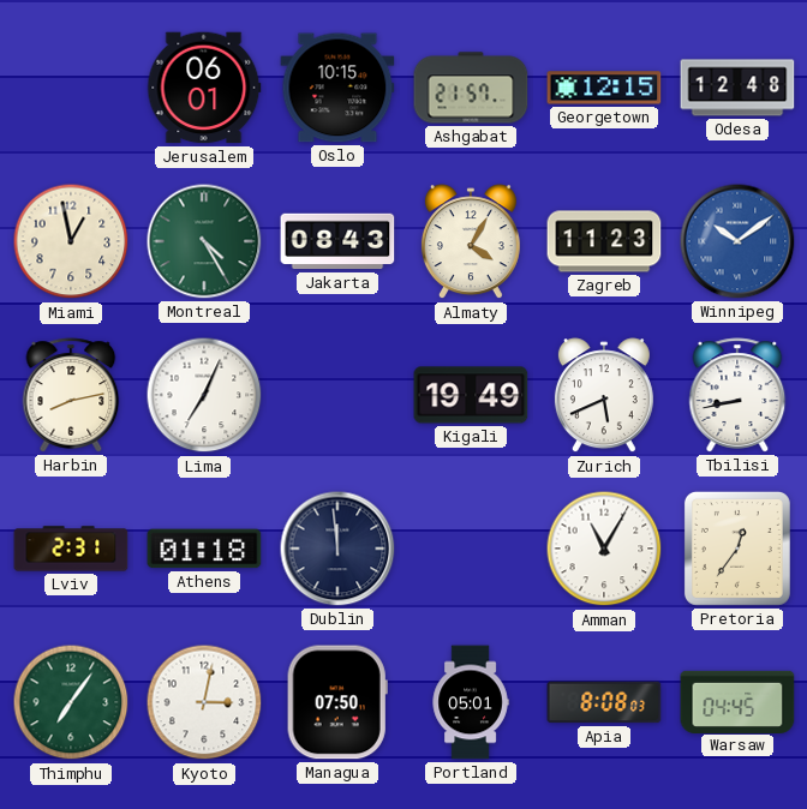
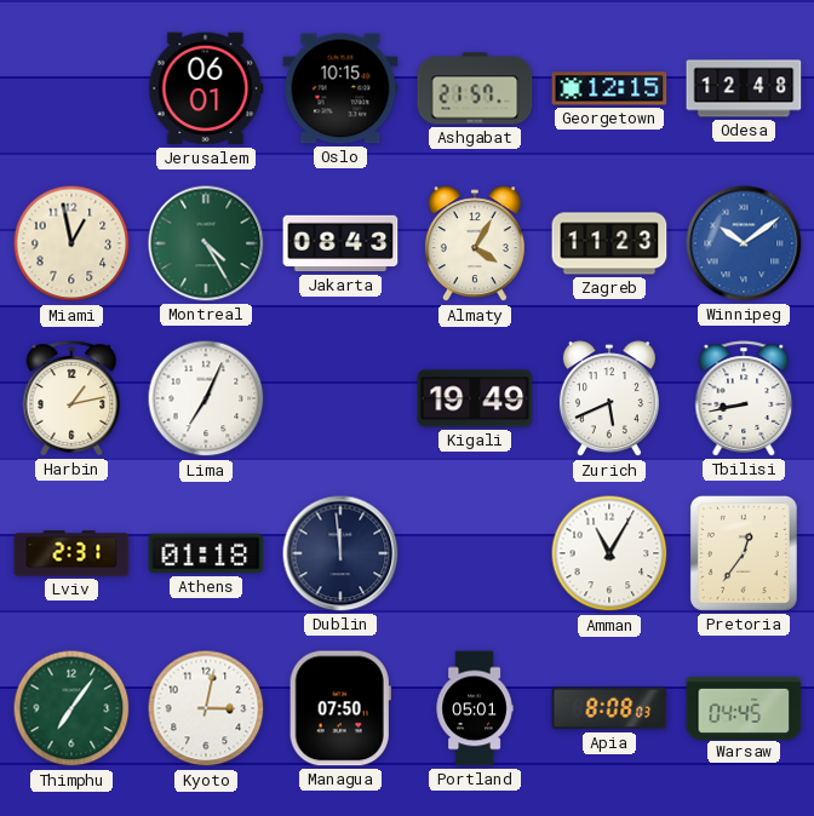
Harbin: 8:13 -> 1:13 (71, 398)
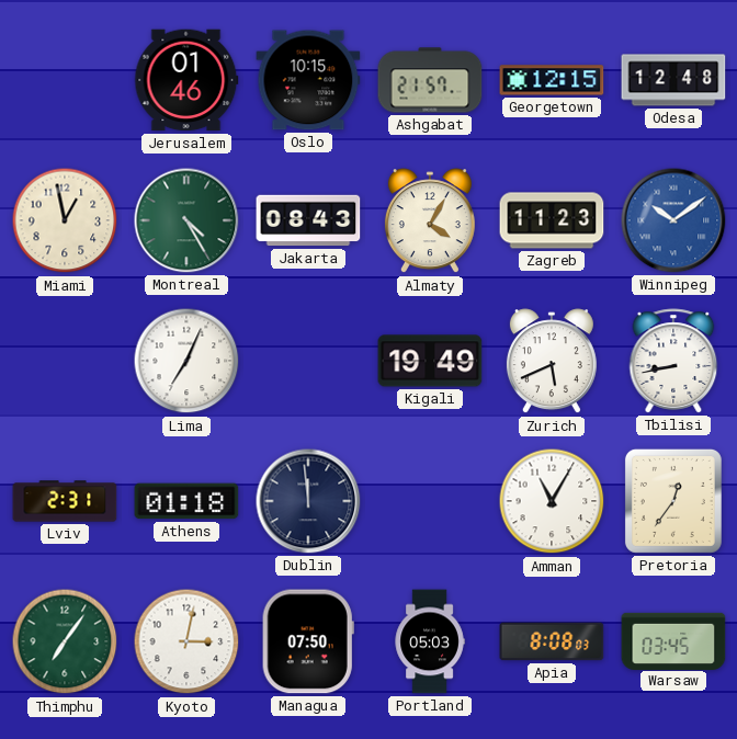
Jerusalem: 06:01 -> 01:46 (186, 80)
Harbin: 1:13 -> none (71, 398)
Portland: 05:01 -> 05:03 (430, 641)
Warsaw: 04:45 -> 03:45 (673, 640)
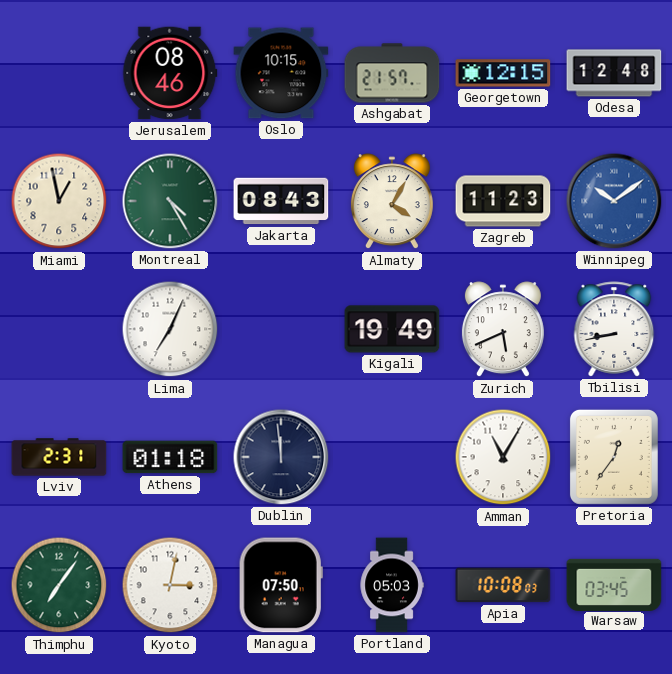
Jerusalem: 01:46 -> 08:46 (170, 73)
Apia: 8:08 -> 10:08 (503, 585)
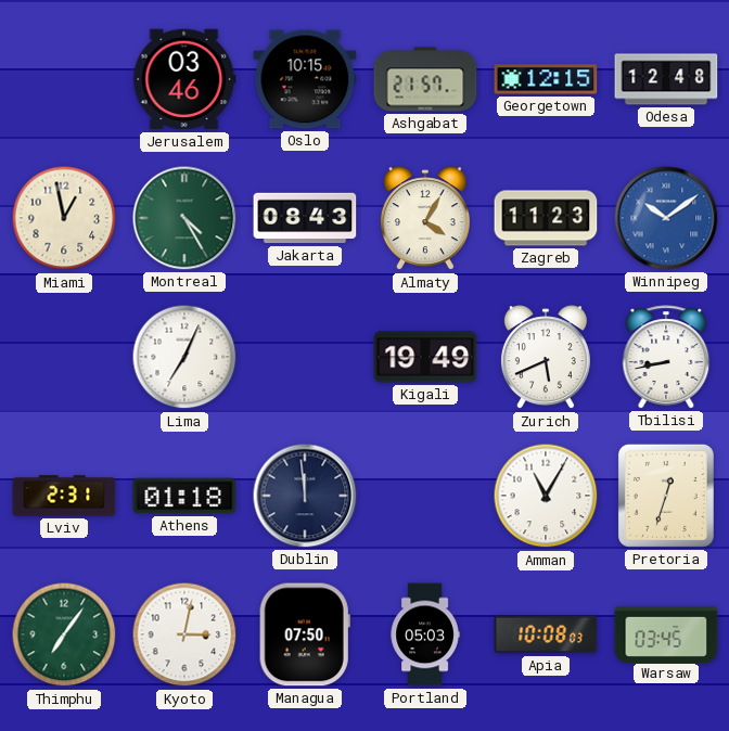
Jerusalem: 08:46 -> 03:46 (184, 79)
Pretoria: 12:36 -> 12:33 (666, 496)
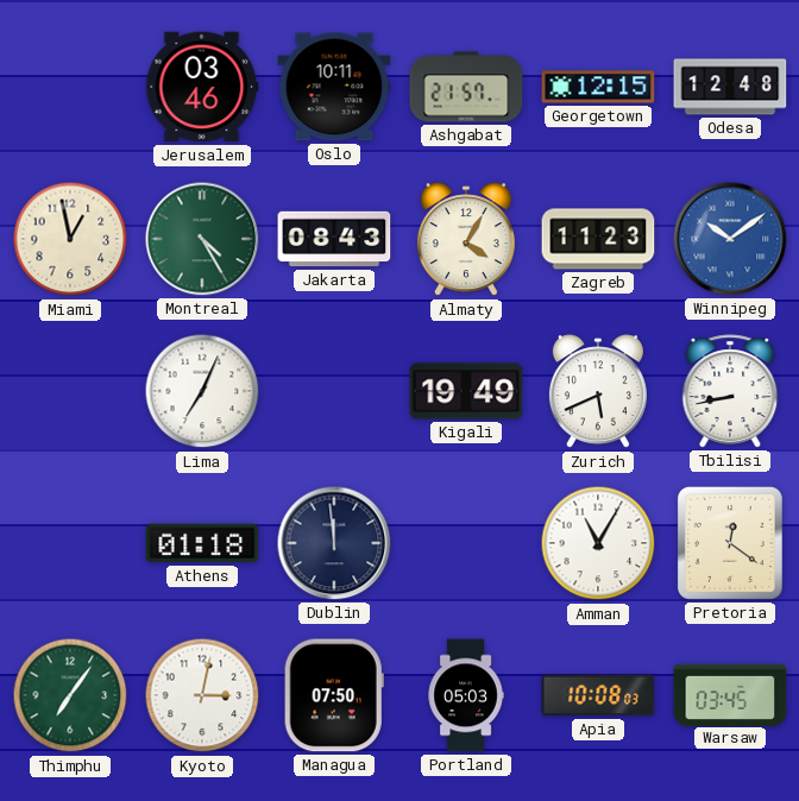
Oslo: 10:15 -> 10:11 (334, 87)
Lviv: 2:31 -> none (64, 496)
Pretoria: 12:33 -> 12:21 (730, 543)
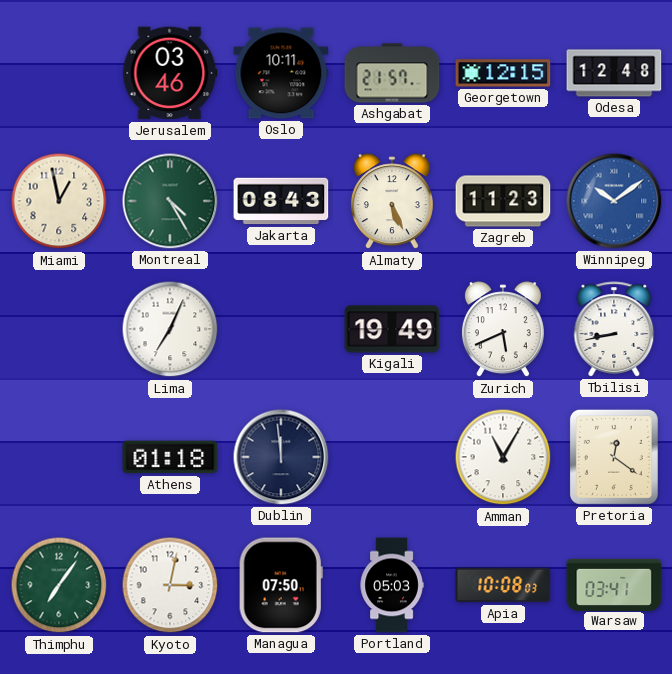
Almaty: 4:05 -> 5:26 (392, 202)
Warsaw: 03:45 -> 03:41 (614, 584)
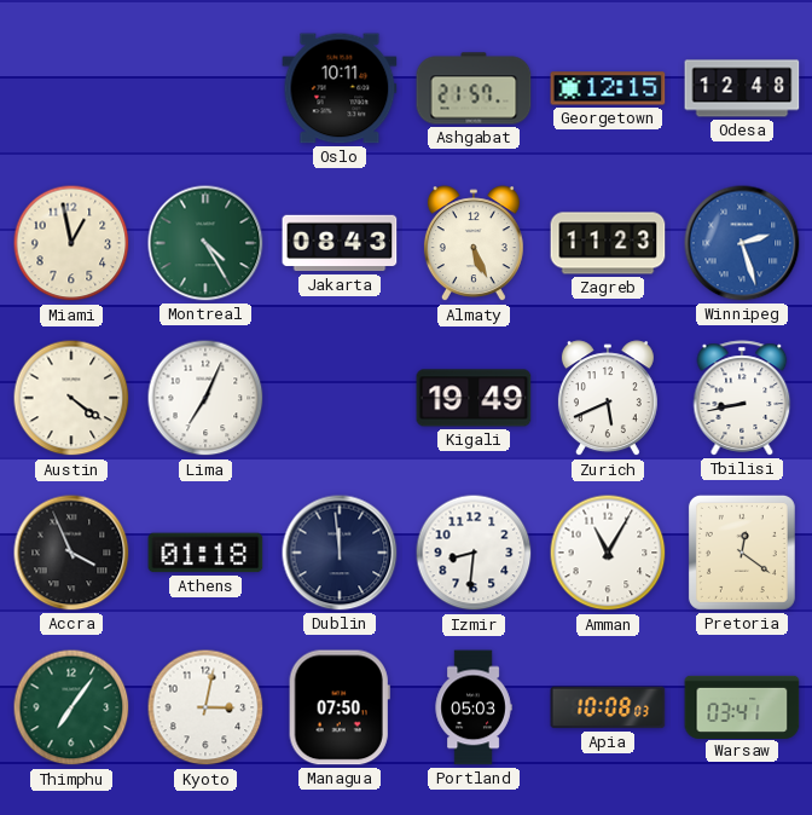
Jerusalem: 03:46 -> none (170, 73)
Winnipeg: 10:09 -> 2:27 (742, 243)
Austin: none -> 4:21 (71, 398)
Accra: none -> 3:56 (71, 553)
Izmir: none -> 8:31 (474, 553)
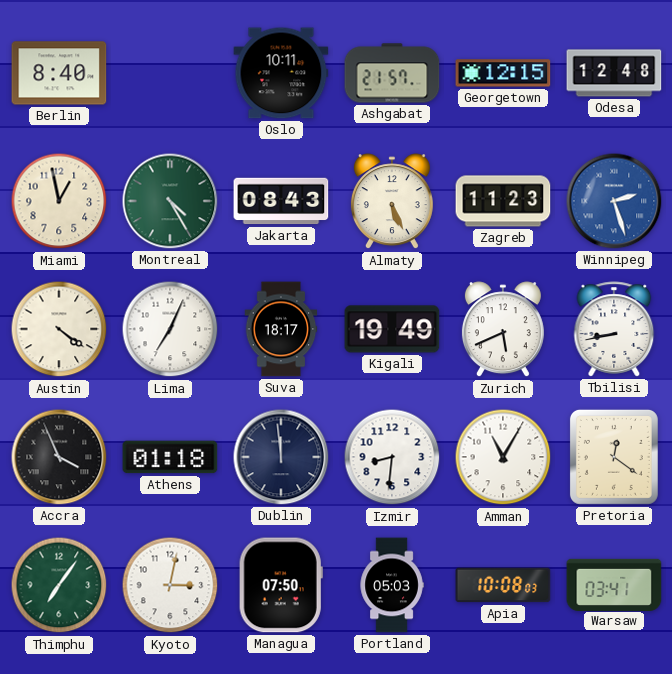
Berlin: none -> 8:40 (59, 73)
Suva: none -> 18:17 (281, 329)
